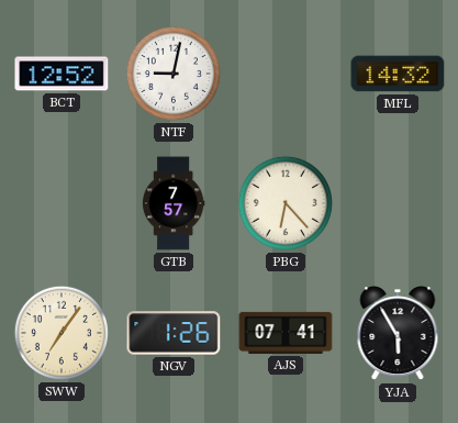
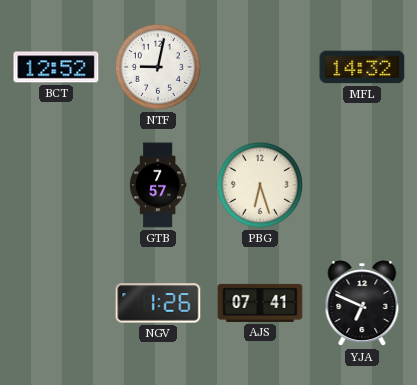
PBG: 6:23 -> 6:27 (260, 185)
SWW: 7:06 -> none (62, 333)
YJA: 5:55 -> 6:49 (362, 304)
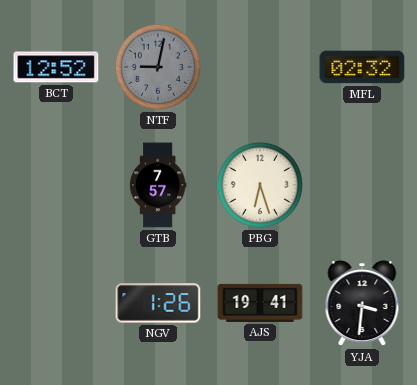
NTF dial: white -> grey (158, 67)
MFL: 14:32 -> 02:32 (362, 67)
AJS: 07:41 -> 19:41 (260, 303)
YJA: 6:49 -> 3:31 (362, 304)
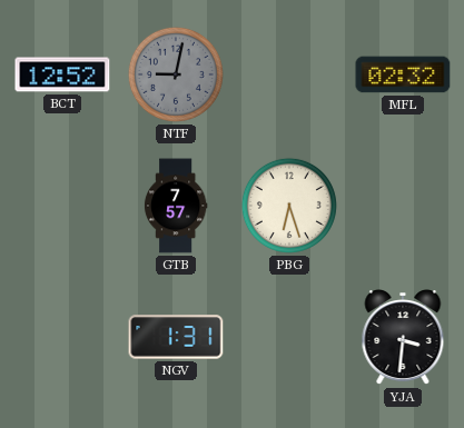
NGV: 1:26 -> 1:31 (176, 337)
AJS: 19:41 -> none (260, 303)
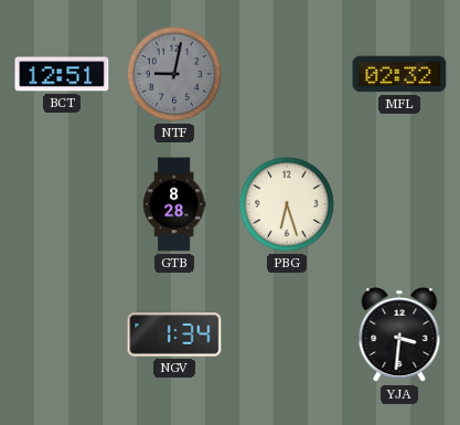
BCT: 12:52 -> 12:51 (62, 74)
GTB: 7:57 -> 8:28 (174, 204)
NGV: 1:31 -> 1:34 (174, 334)
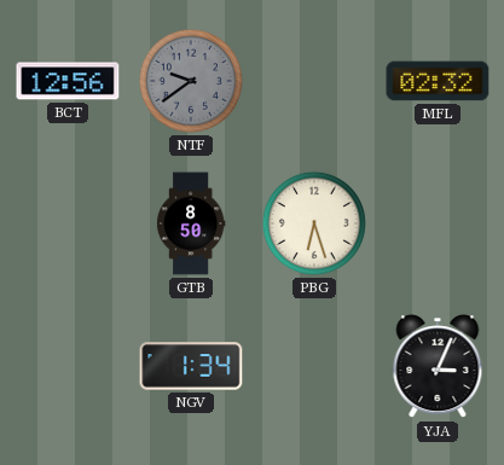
BCT: 12:51 -> 12:56 (68, 81)
NTF: 9:02 -> 9:39 (191, 81)
GTB: 8:28 -> 8:50 (191, 223)
YJA: 3:31 -> 3:04 (438, 367)
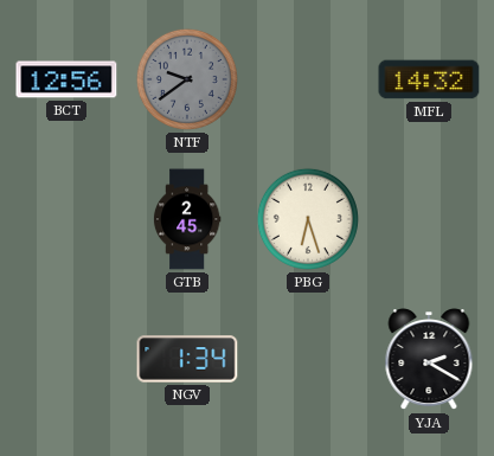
MFL: 02:32 -> 14:32 (429, 79)
GTB: 8:50 -> 2:45 (187, 219)
YJA: 3:04 -> 2:20 (429, 360)
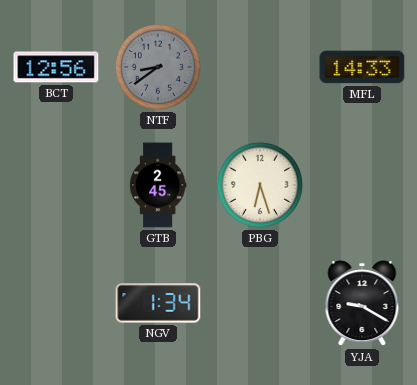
NTF: 9:39 -> 8:39 (158, 67)
MFL: 14:32 -> 14:33 (362, 67)
YJA: 2:20 -> 9:20 (362, 304)
